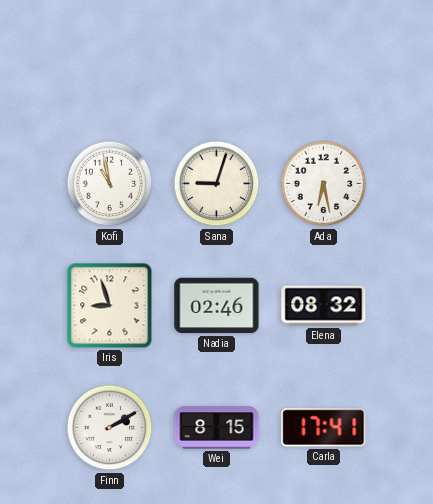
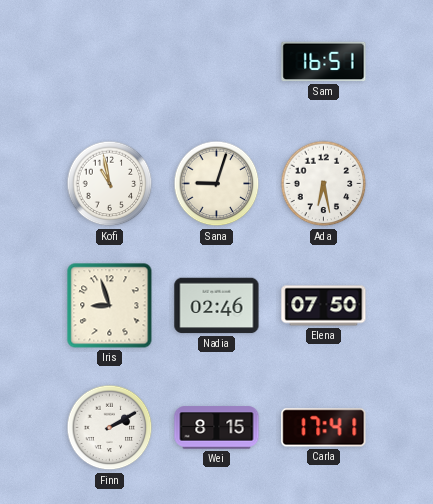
Sam: none -> 16:51 (324, 62)
Elena: 08:32 -> 07:50 (324, 306)
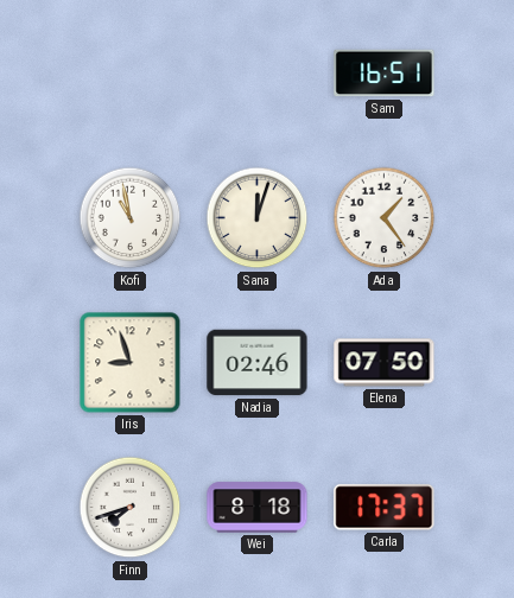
Sana: 9:03 -> 12:03 (258, 218)
Ada: 6:28 -> 1:24 (385, 218)
Finn: 2:10 -> 7:42 (131, 508)
Wei: 8:15 -> 8:18 (258, 508)
Carla: 17:41 -> 17:37 (385, 508)
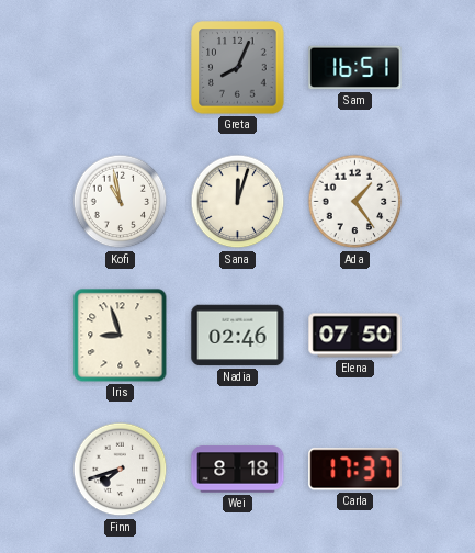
Greta: none -> 8:04 (238, 68)
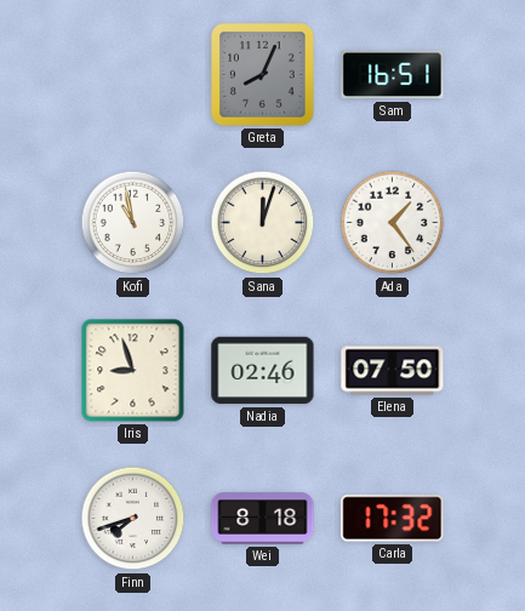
Carla: 17:37 -> 17:32 (393, 519)
